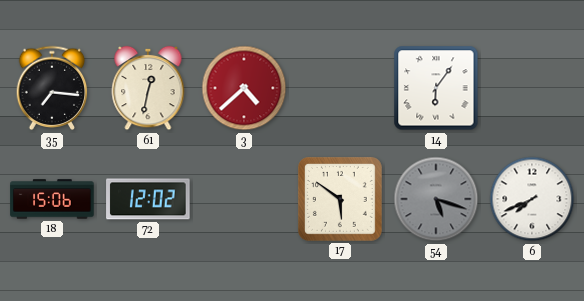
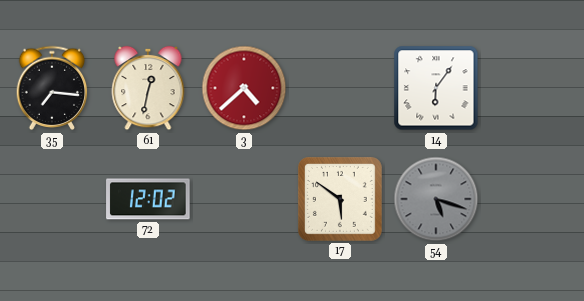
18: 15:06 -> none (52, 199)
6: 7:41 -> none (532, 199)
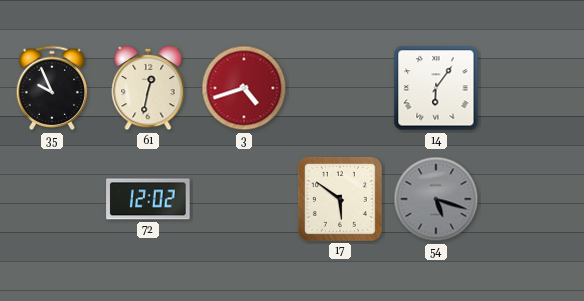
35: 7:16 -> 9:56 (52, 88)
3: 4:38 -> 4:42 (244, 88)
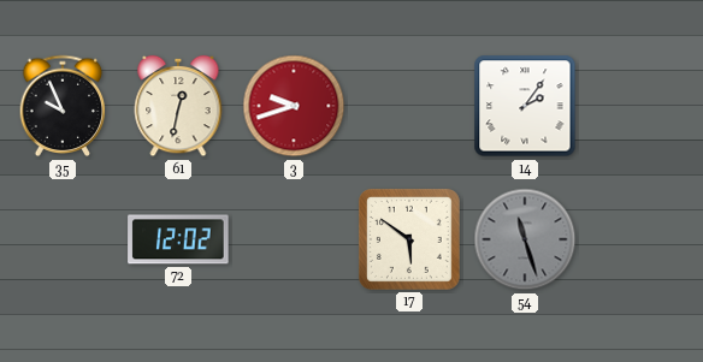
3: 4:42 -> 9:42 (294, 106)
14: 6:06 -> 2:06 (525, 106)
54: 5:18 -> 11:27 (525, 239)
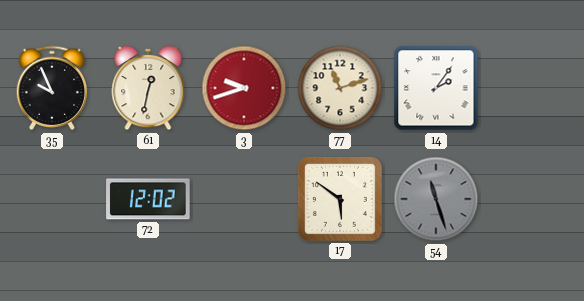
77: none -> 11:12 (340, 88)
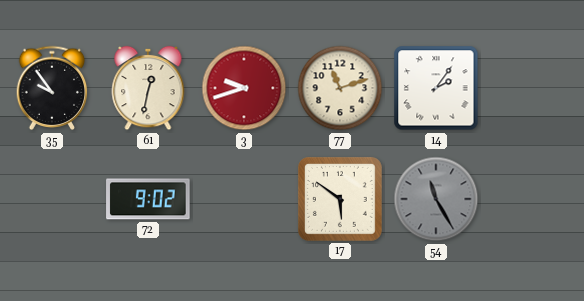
35: 9:56 -> 9:54 (52, 88)
72: 12:02 -> 9:02 (148, 199)
54: 11:27 -> 11:25 (436, 199)
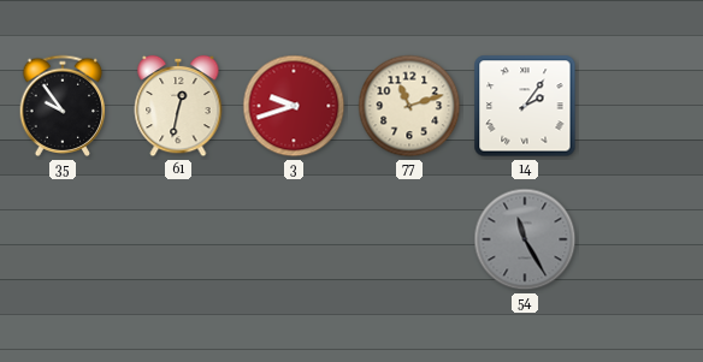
72: 9:02 -> none (148, 199)
17: 5:51 -> none (340, 199)
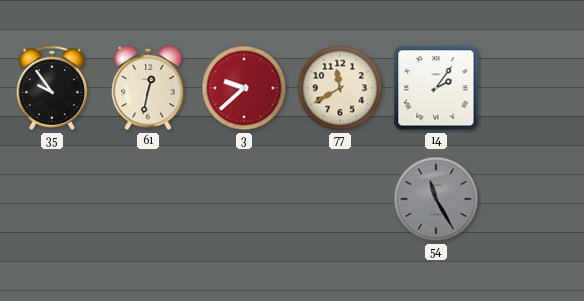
3: 9:42 -> 9:38 (244, 88)
77: 11:12 -> 11:40 (340, 88)
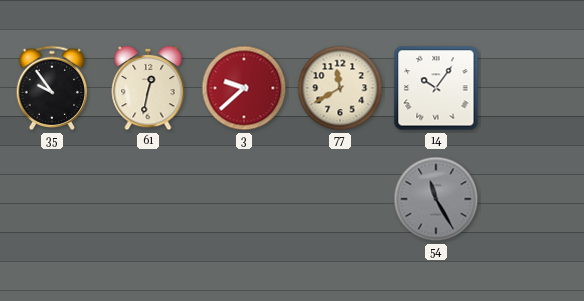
14: 2:06 -> 10:06 (436, 88)
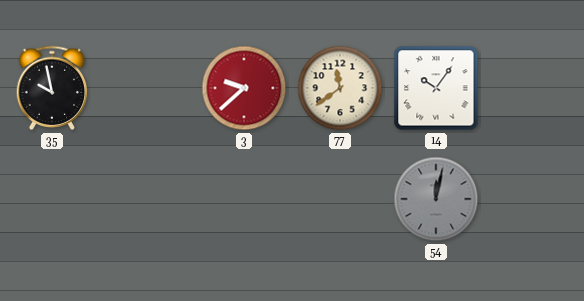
35: 9:54 -> 9:58 (52, 88)
61: 12:32 -> none (148, 88)
77: 11:40 -> 11:39 (340, 88)
54: 11:25 -> 12:02 (436, 199)
